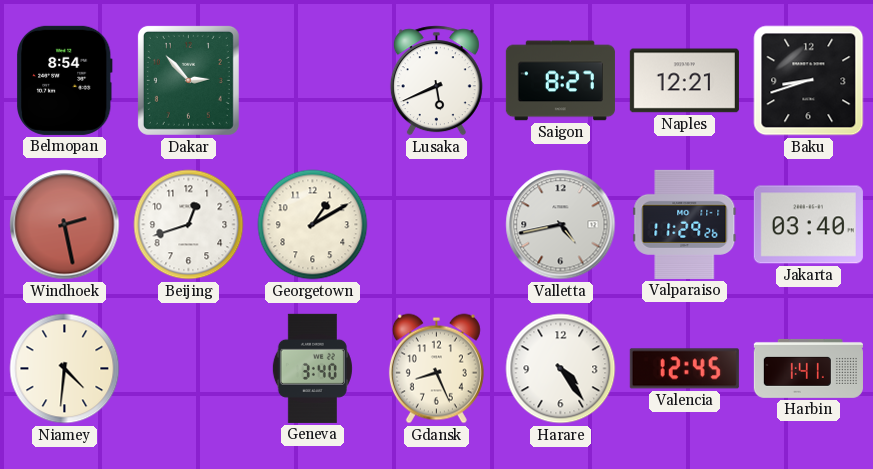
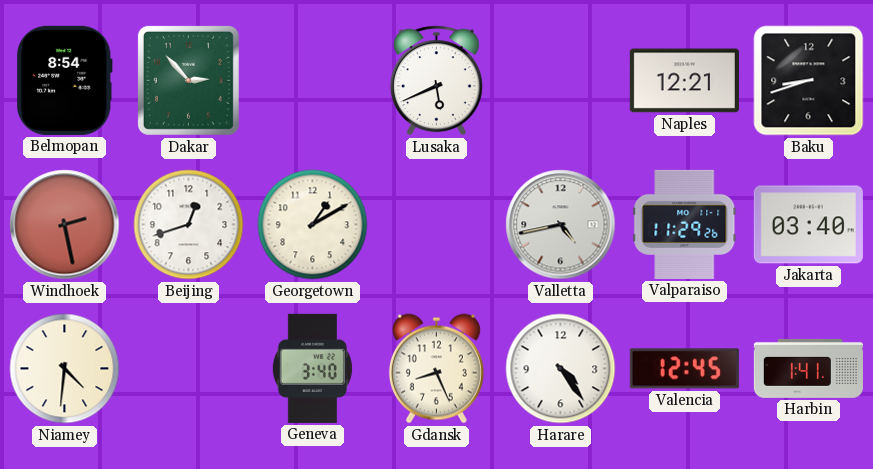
Saigon: 8:27 -> none (560, 81)
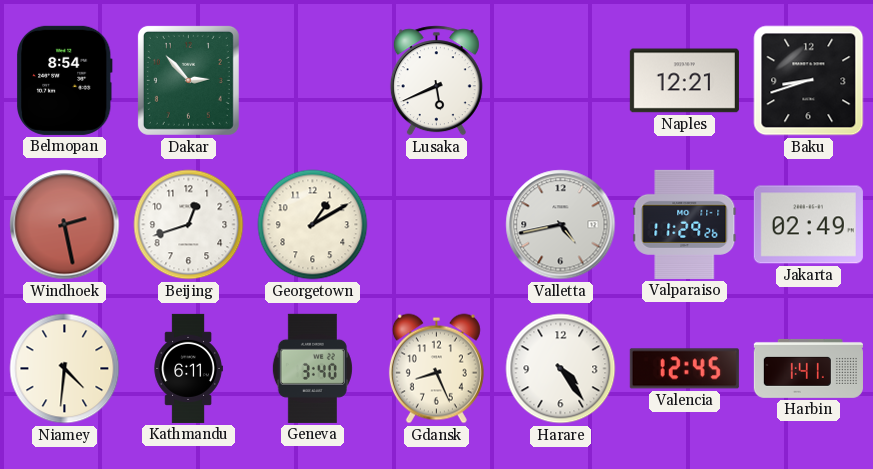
Jakarta: 03:40 -> 02:49 (808, 225)
Kathmandu: none -> 6:11 (188, 368)
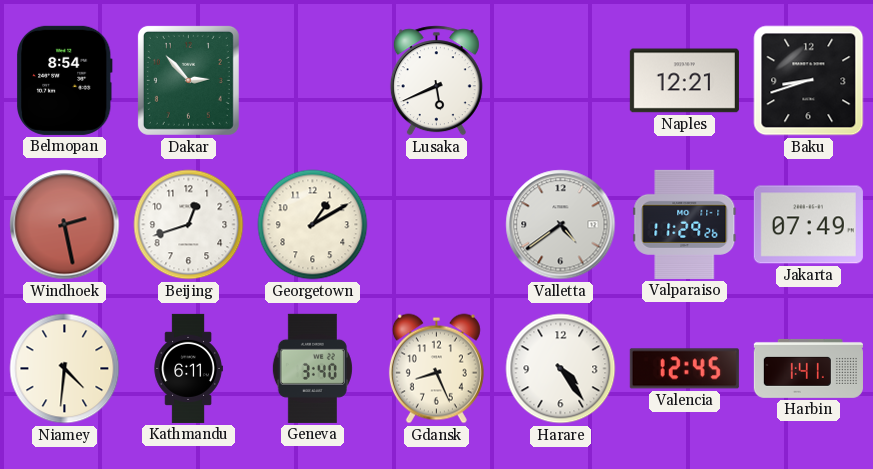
Valletta: 4:43 -> 4:39 (561, 225)
Jakarta: 02:49 -> 07:49 (808, 225)
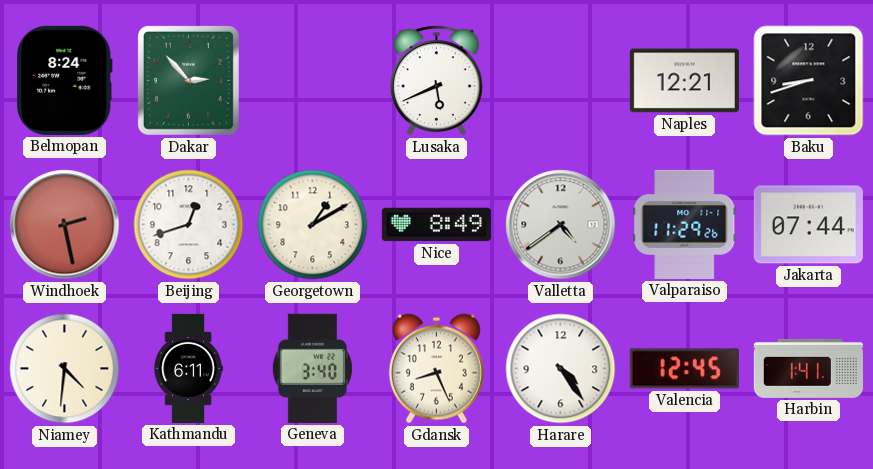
Belmopan: 8:54 -> 8:24 (65, 80)
Nice: none -> 8:49 (436, 225)
Jakarta: 07:49 -> 07:44 (808, 225)
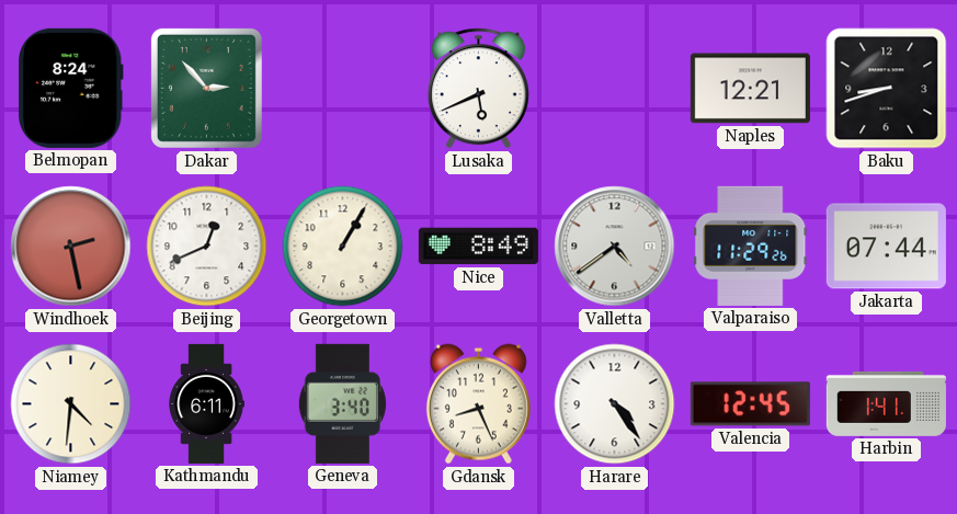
Beijing: 12:42 -> 12:41 (207, 247)
Georgetown: 1:10 -> 1:05 (343, 247)
